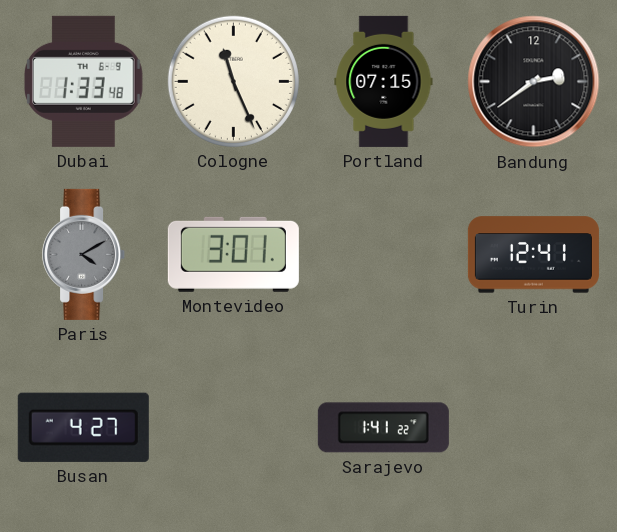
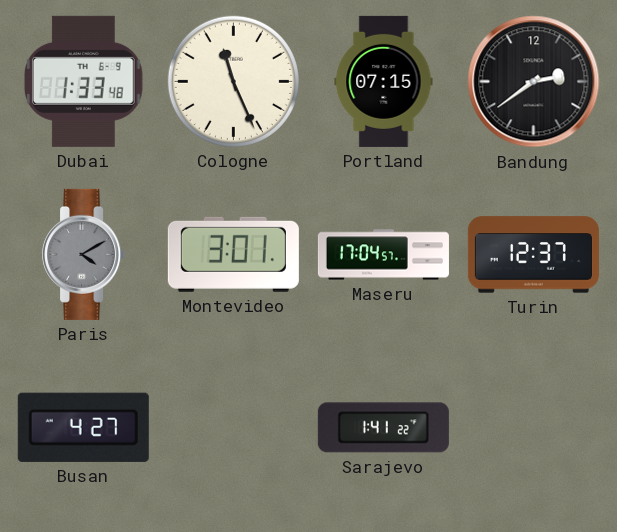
Maseru: none -> 17:04 (383, 255)
Turin: 12:41 -> 12:37 (533, 255)
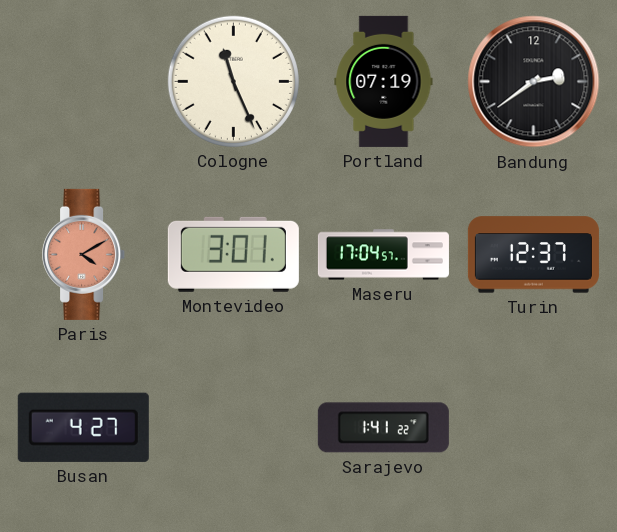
Dubai: 1:33 -> none (83, 81)
Portland: 07:15 -> 07:19 (384, 81)
Paris dial: grey -> salmon (84, 254)
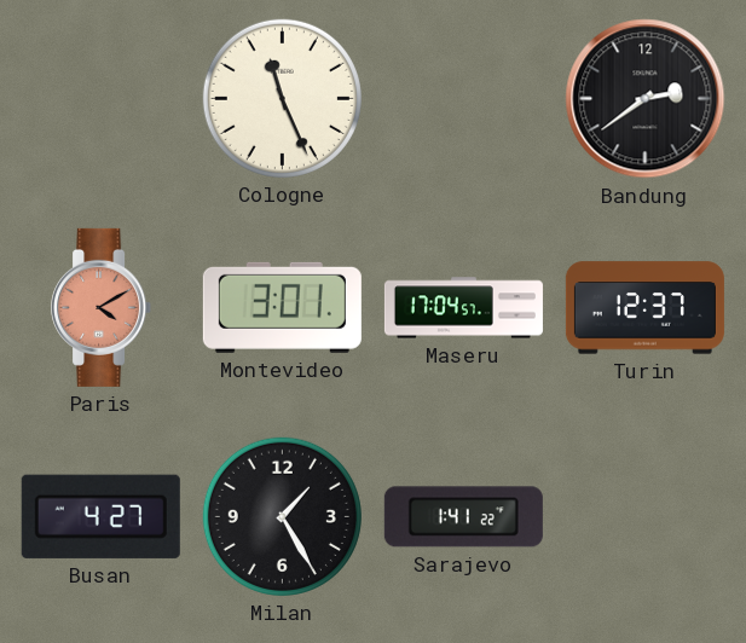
Portland: 07:19 -> none (384, 81)
Milan: none -> 1:25 (282, 516)
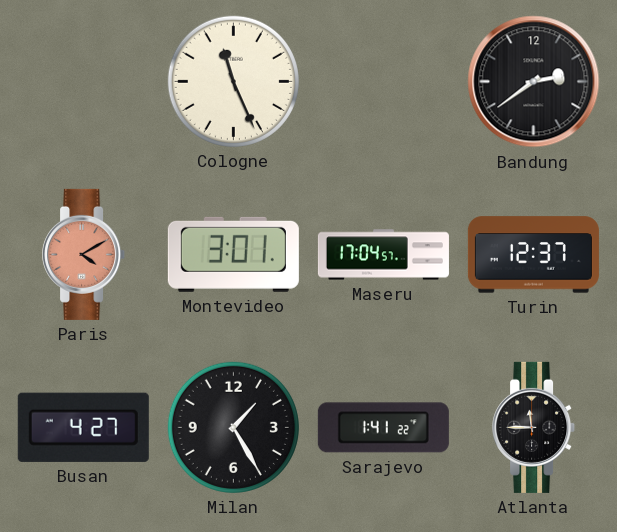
Atlanta: none -> 11:45 (534, 427)
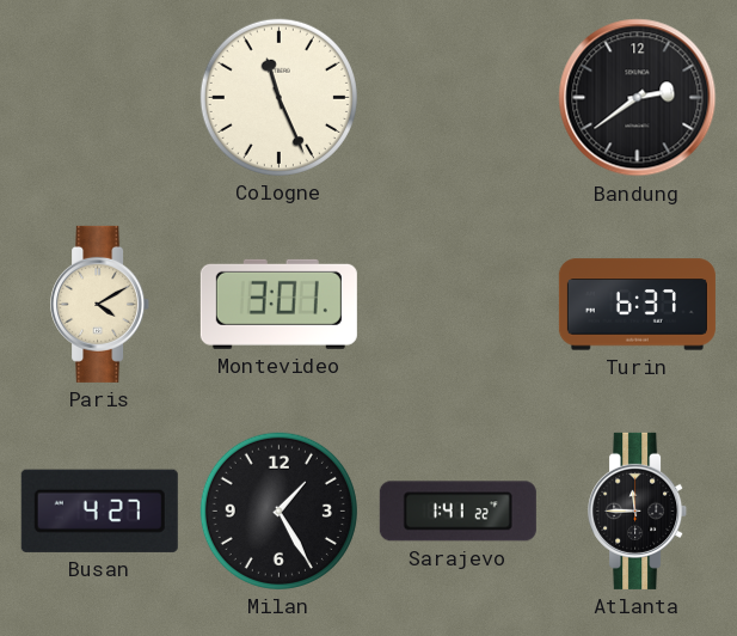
Paris dial: salmon -> cream (100, 304)
Maseru: 17:04 -> none (383, 255)
Turin: 12:37 -> 6:37 (637, 305)
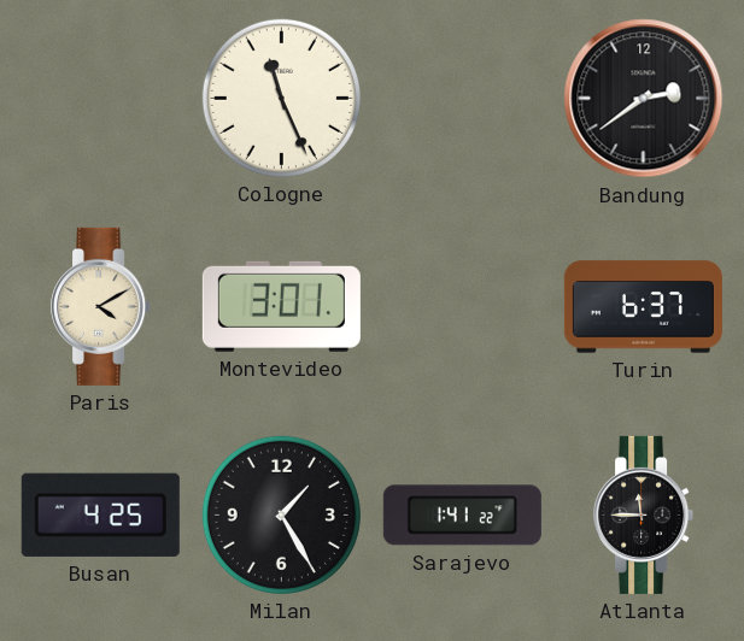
Busan: 4:27 -> 4:25 (100, 514)
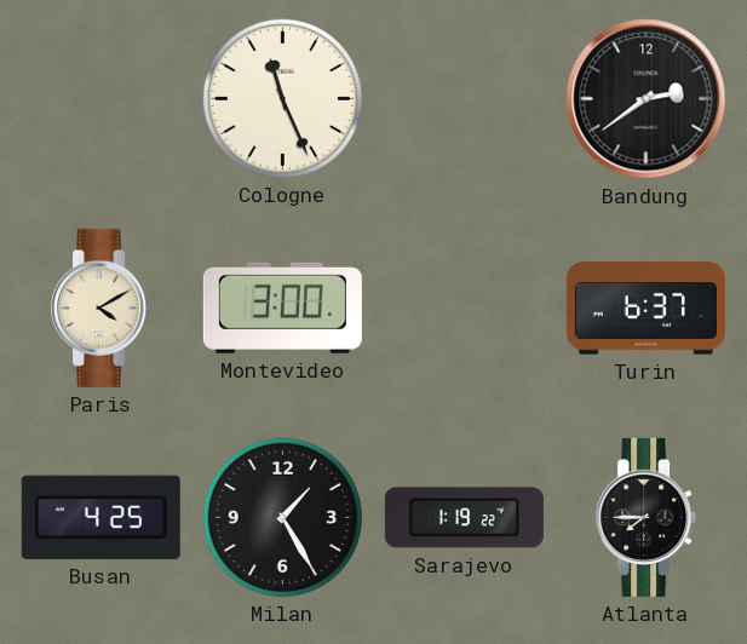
Montevideo: 3:01 -> 3:00 (282, 307)
Sarajevo: 1:41 -> 1:19 (464, 518)
Atlanta: 11:45 -> 7:45 (647, 517)
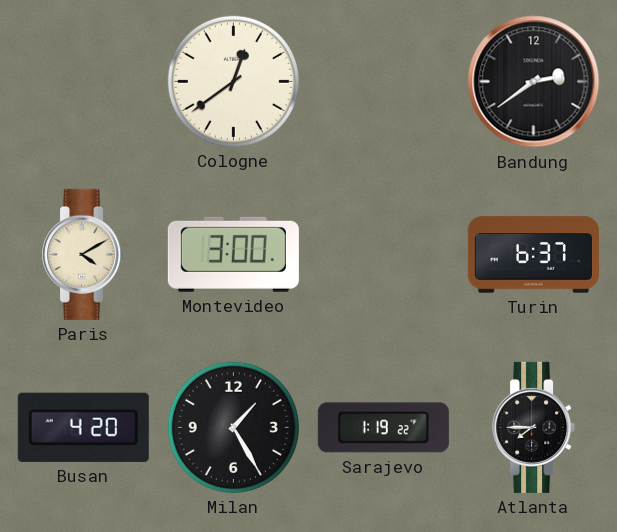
Cologne: 11:26 -> 12:39 (233, 81)
Busan: 4:25 -> 4:20 (83, 427)
